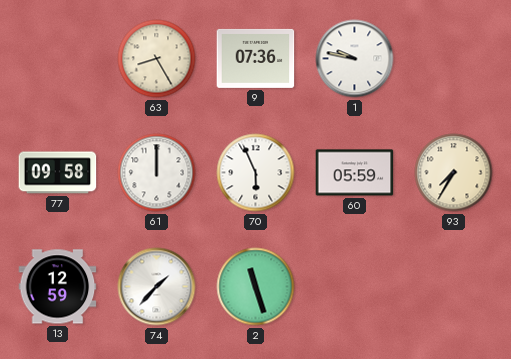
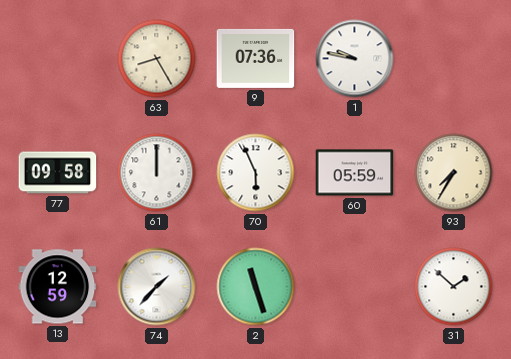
31: none -> 1:52 (454, 287)
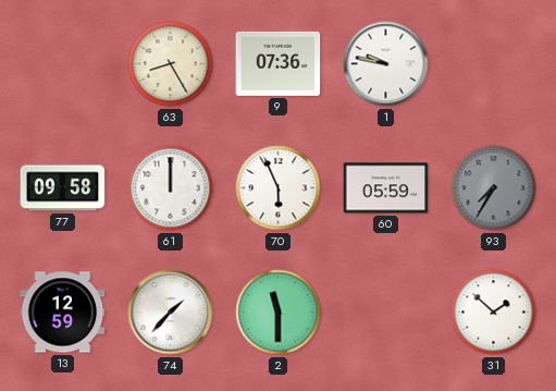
93 dial: cream -> grey (494, 188)
2: 11:27 -> 11:30 (279, 313)
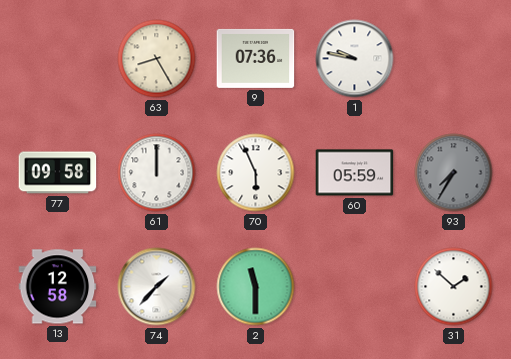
13: 12:59 -> 12:58 (58, 287)
